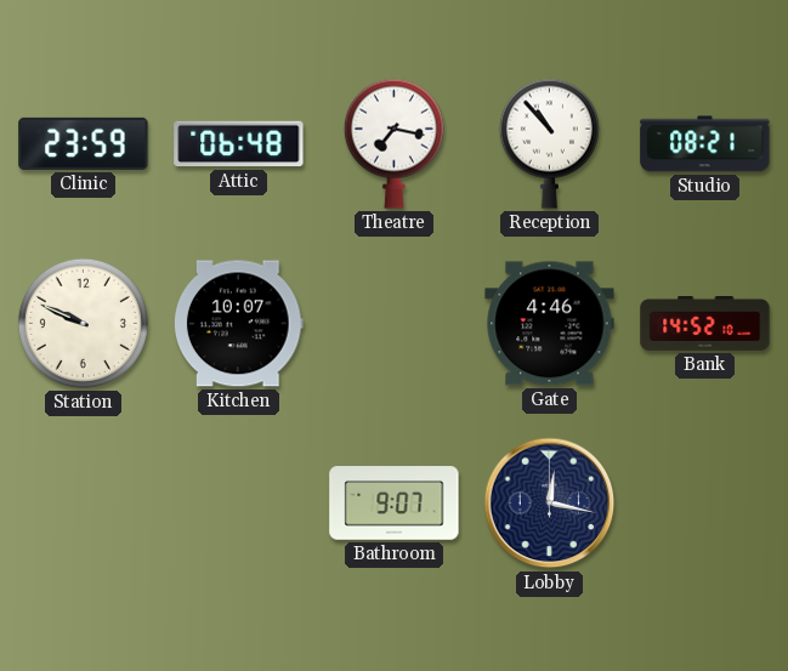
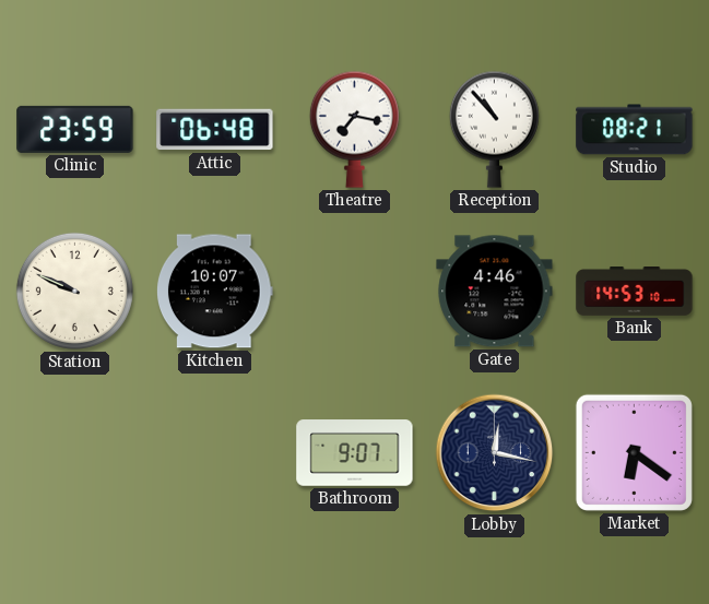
Bank: 14:52 -> 14:53 (635, 292)
Market: none -> 6:21 (634, 452)
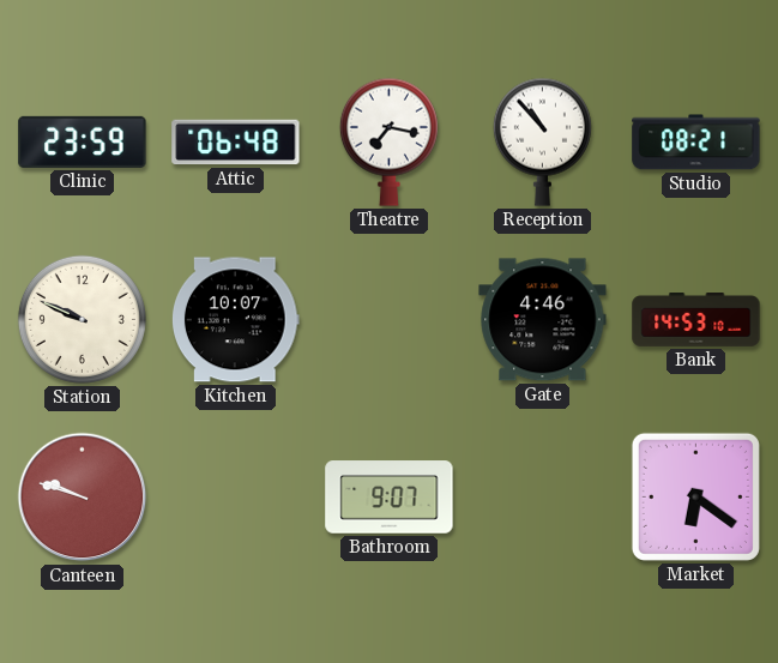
Canteen: none -> 9:48 (83, 498)
Lobby: 12:17 -> none (495, 453)
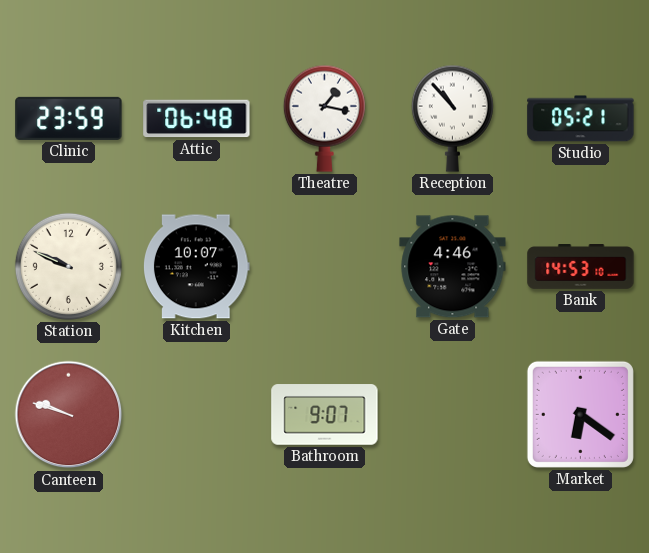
Theatre: 7:17 -> 1:17 (324, 118)
Studio: 08:21 -> 05:21 (581, 119)
